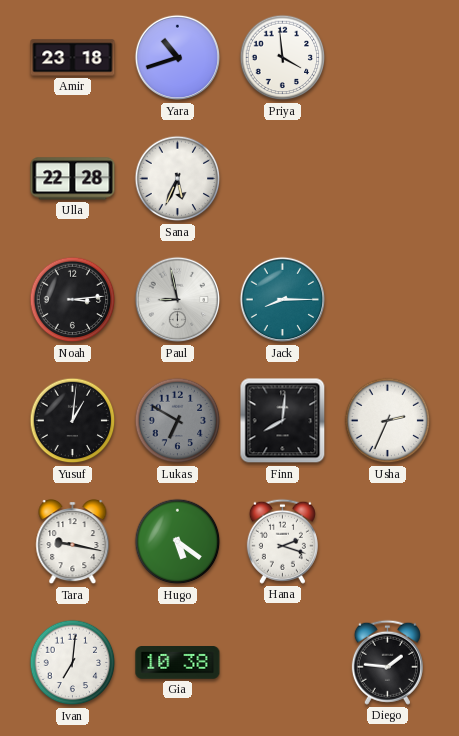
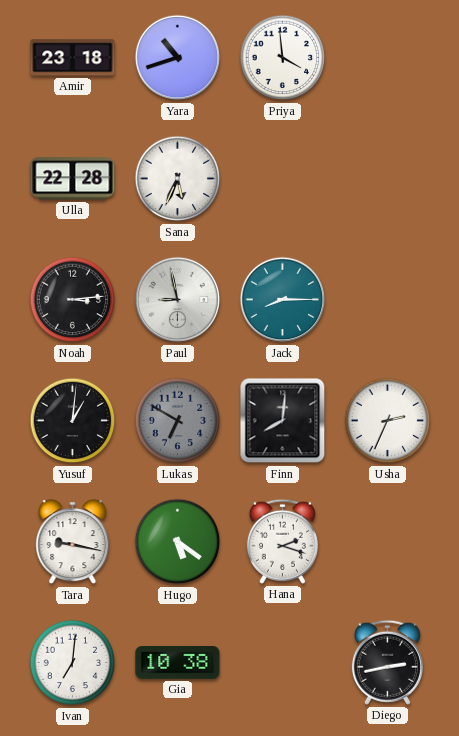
Diego: 1:46 -> 2:43 (387, 662)
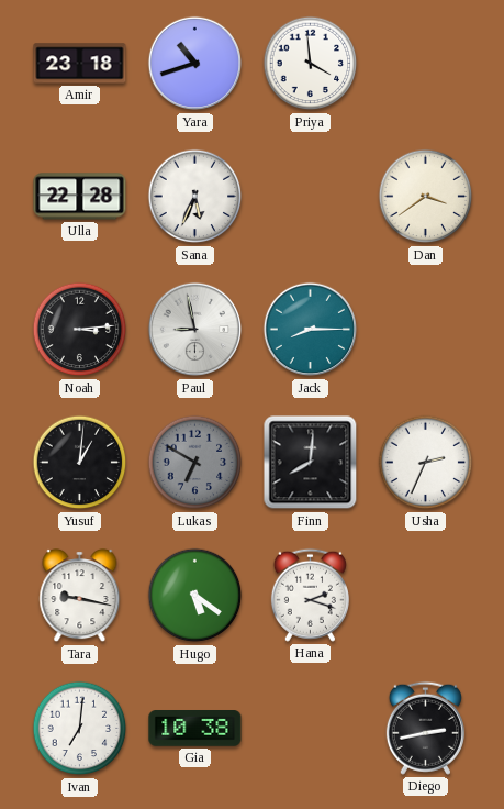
Dan: none -> 3:39 (426, 197)
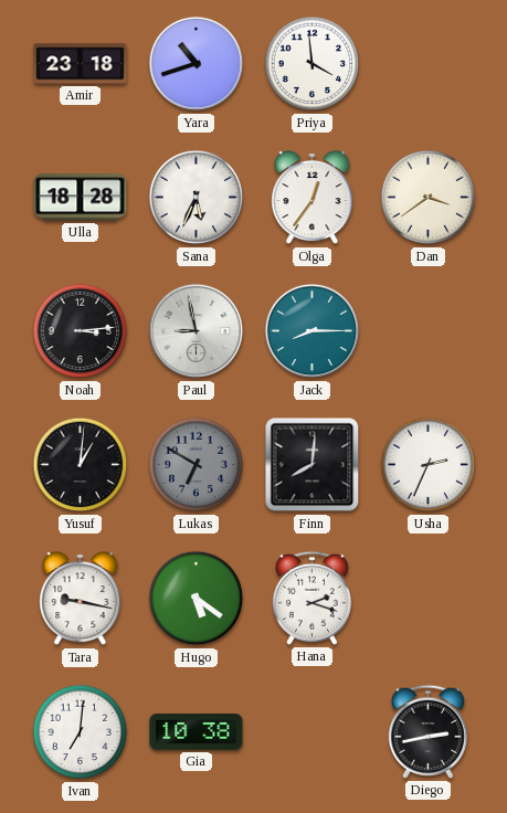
Ulla: 22:28 -> 18:28 (81, 198)
Olga: none -> 12:36 (313, 199)
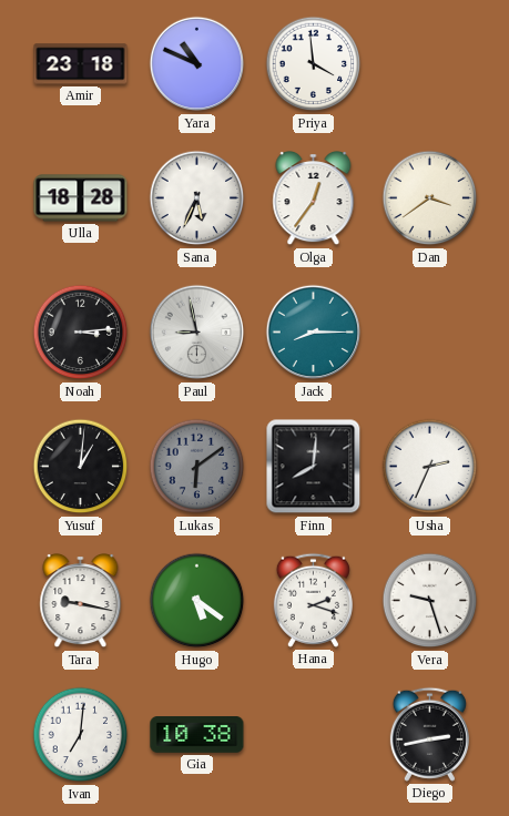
Yara: 10:42 -> 10:49 (197, 64)
Lukas: 6:50 -> 6:09 (197, 467)
Vera: none -> 9:27 (430, 601)
